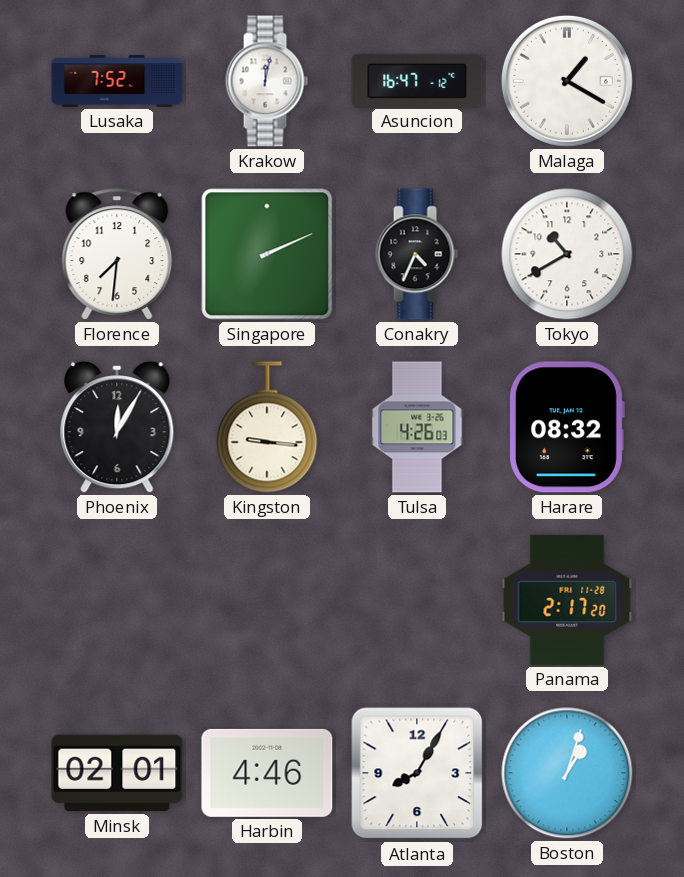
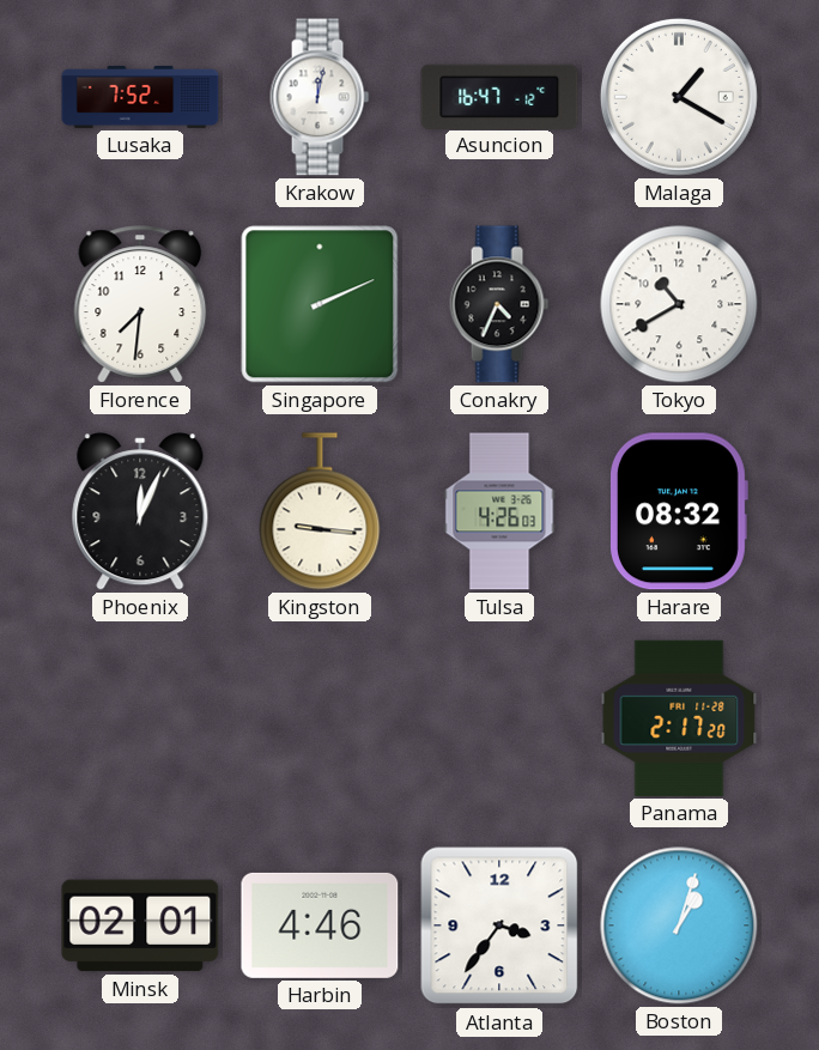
Phoenix: 12:05 -> 12:04 (140, 511)
Atlanta: 8:05 -> 3:36 (499, 925)
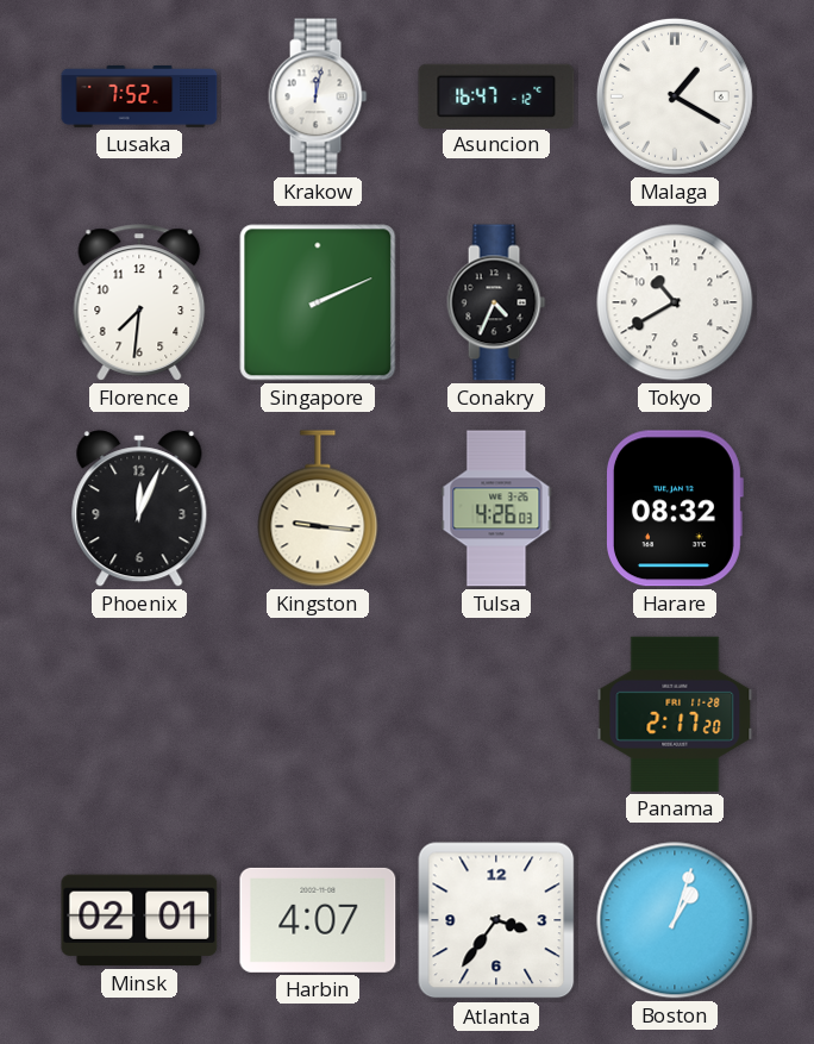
Harbin: 4:46 -> 4:07 (318, 920)
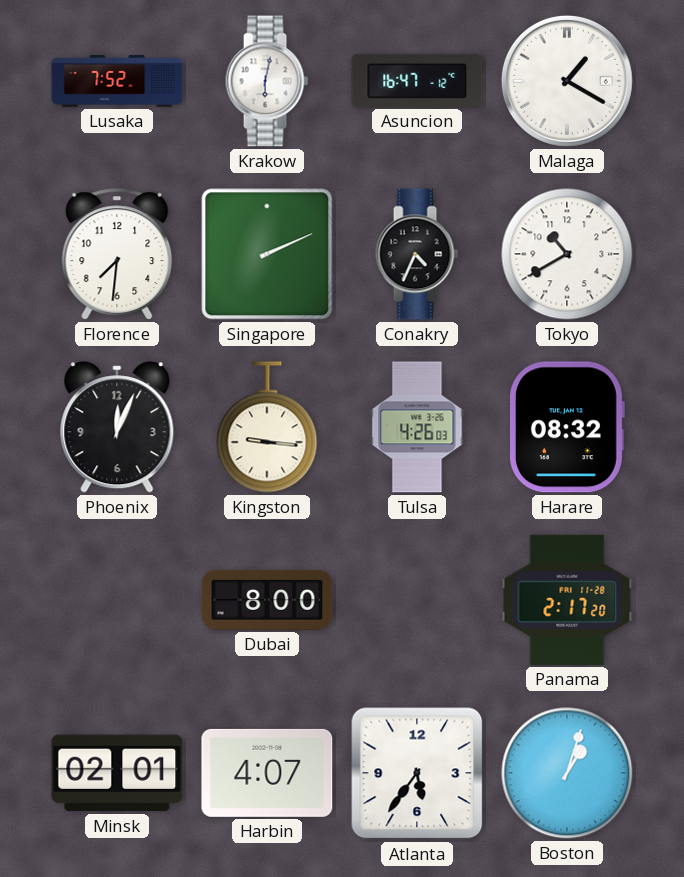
Krakow: 12:02 -> 6:02 (267, 81)
Dubai: none -> 8:00 (267, 600)
Atlanta: 3:36 -> 5:36 (417, 773)
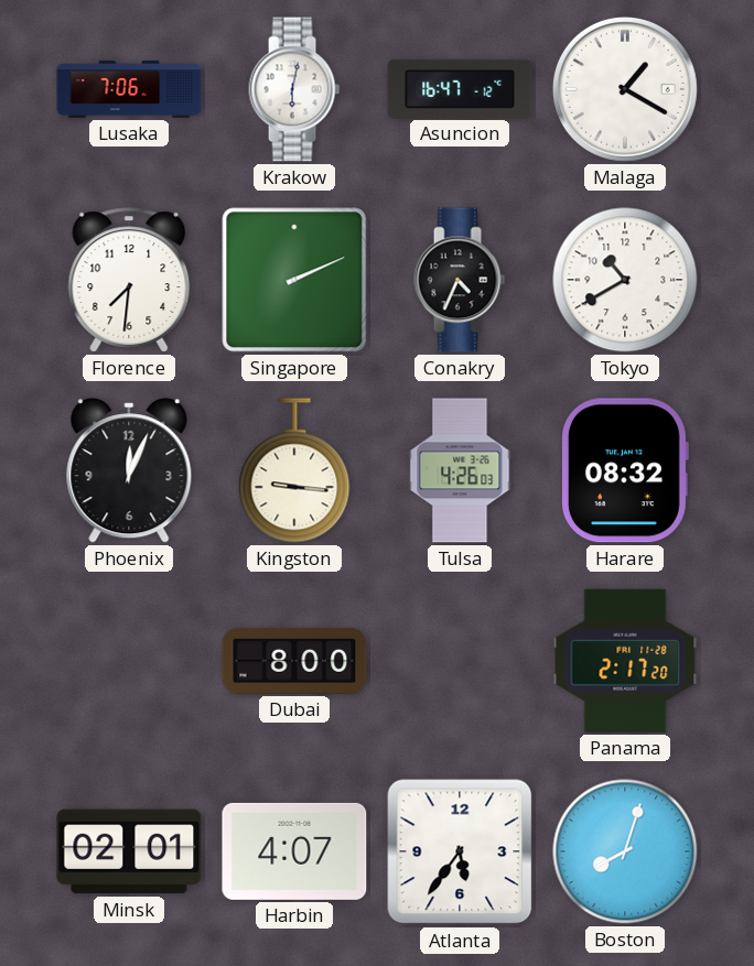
Lusaka: 7:52 -> 7:06 (129, 89)
Boston: 1:03 -> 8:03 (625, 851)
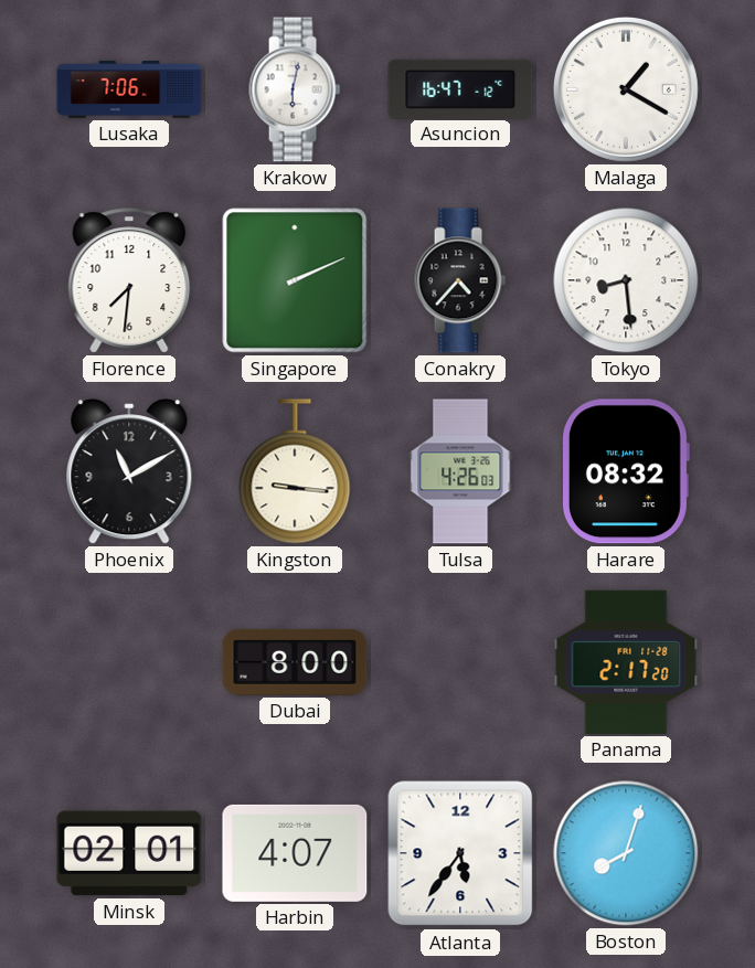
Conakry: 4:34 -> 4:37 (460, 280)
Tokyo: 10:40 -> 8:29 (626, 280)
Phoenix: 12:04 -> 11:10 (129, 471)
